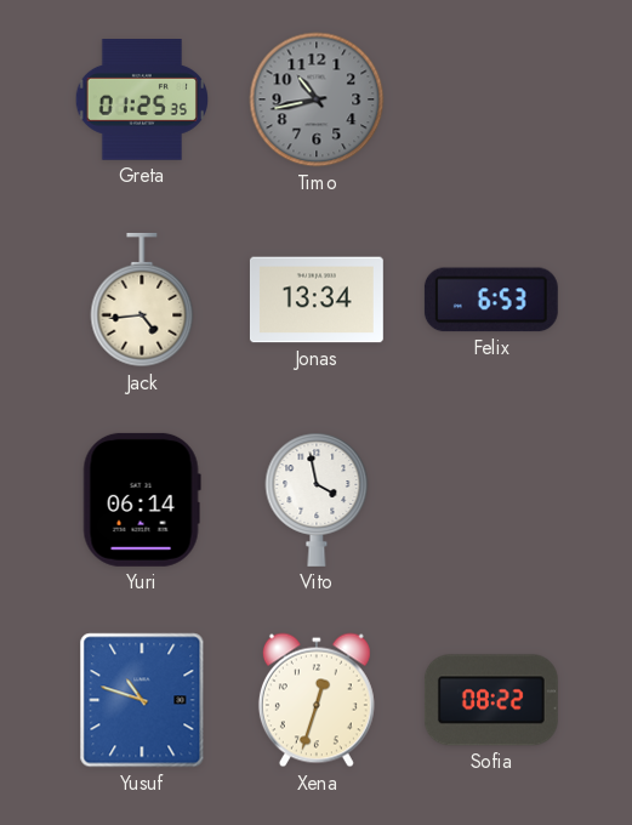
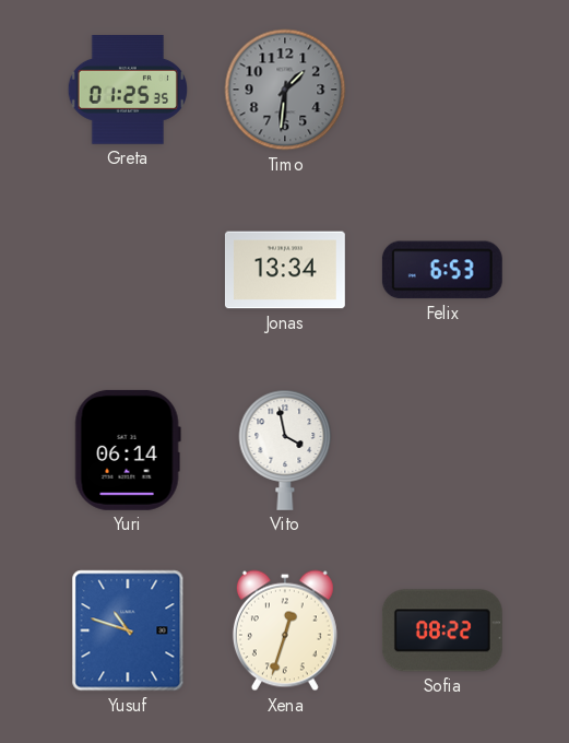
Timo: 10:43 -> 1:31 (285, 90)
Jack: 4:44 -> none (142, 300)
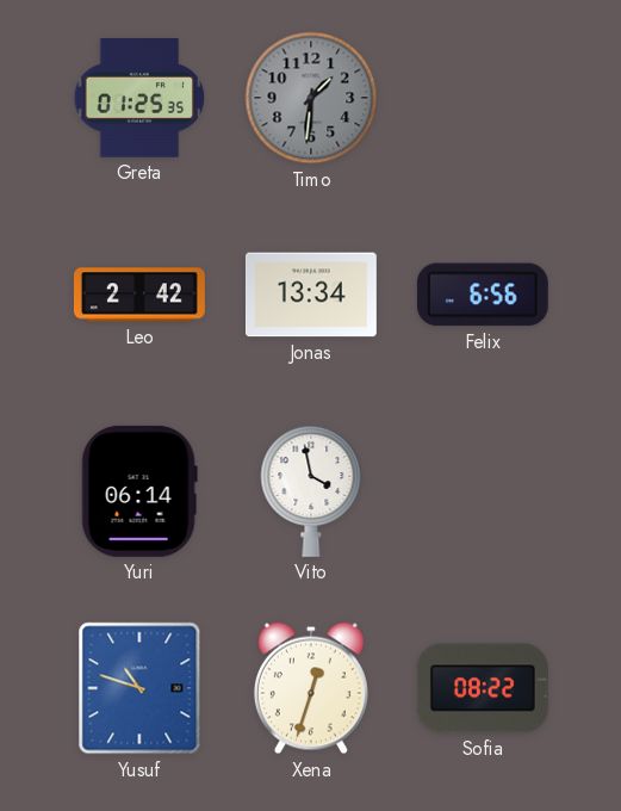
Leo: none -> 2:42 (139, 295)
Felix: 6:53 -> 6:56 (483, 295)
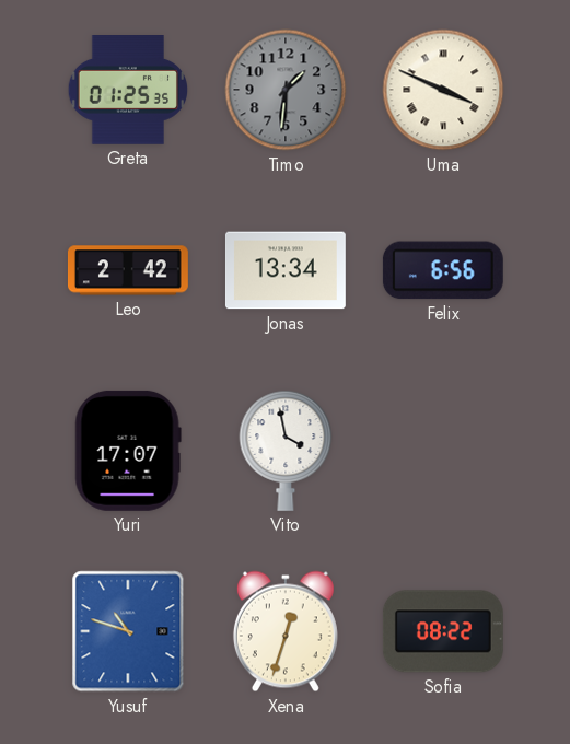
Uma: none -> 3:49 (443, 90)
Yuri: 06:14 -> 17:07 (128, 451)
